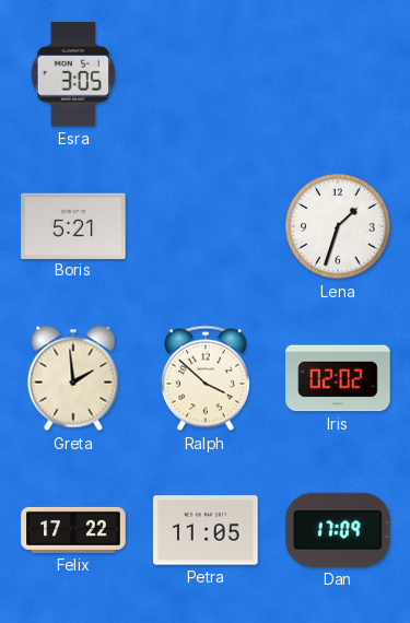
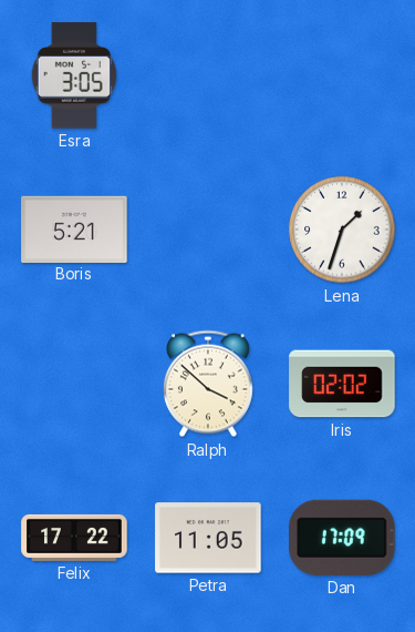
Greta: 1:59 -> none (73, 378)
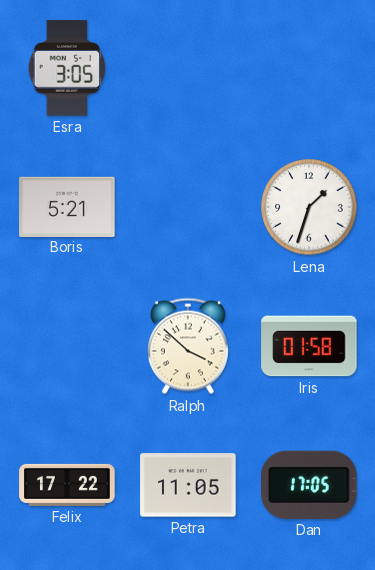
Iris: 02:02 -> 01:58 (309, 346)
Dan: 17:09 -> 17:05 (309, 485)
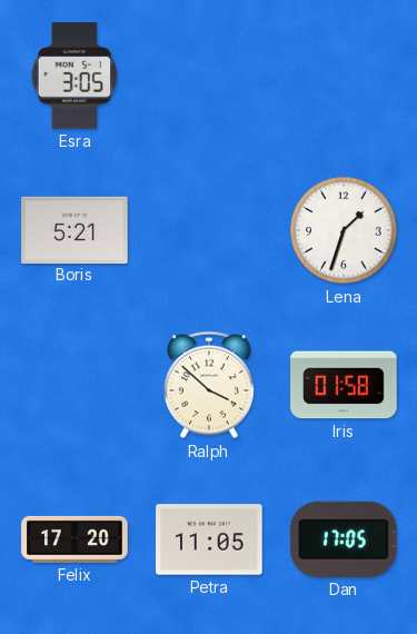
Felix: 17:22 -> 17:20 (75, 539)
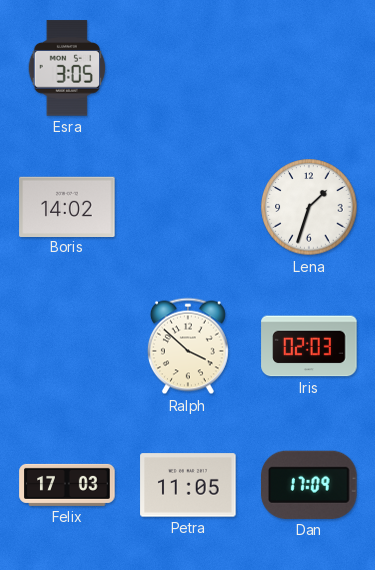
Boris: 5:21 -> 14:02 (67, 206)
Iris: 01:58 -> 02:03 (309, 346)
Felix: 17:20 -> 17:03 (67, 485)
Dan: 17:05 -> 17:09 (309, 485)
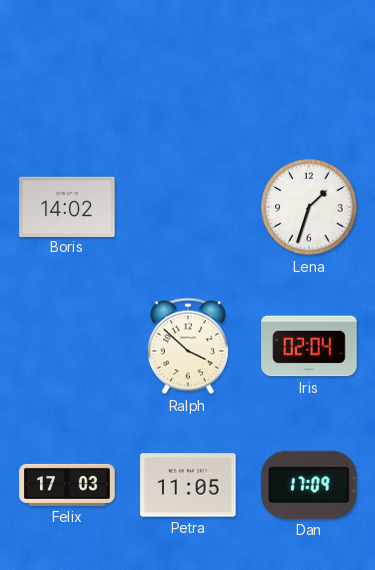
Esra: 3:05 -> none (67, 68)
Iris: 02:03 -> 02:04 (309, 346)
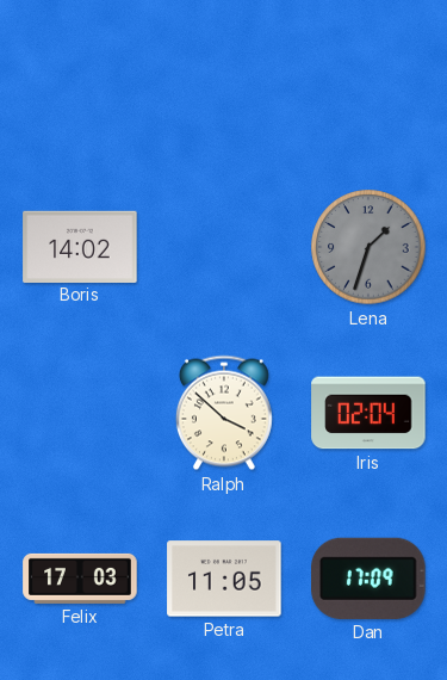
Lena dial: white -> grey (368, 247)
